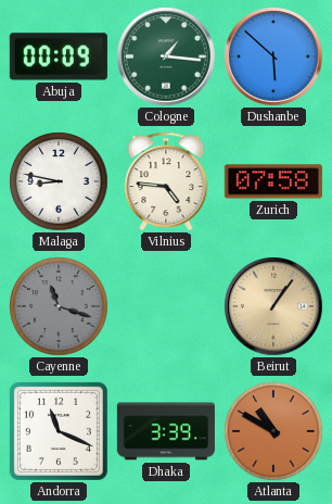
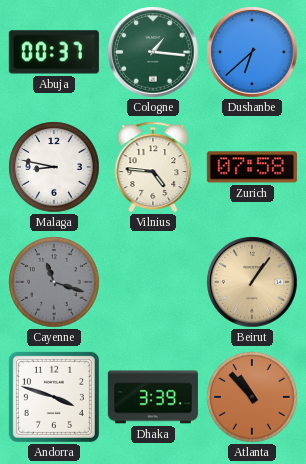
Abuja: 00:09 -> 00:37 (54, 52)
Dushanbe: 5:52 -> 6:38 (252, 52)
Andorra: 11:19 -> 3:48 (54, 397)
Atlanta: 10:50 -> 10:53 (252, 397)
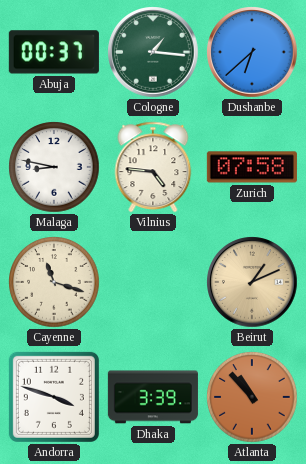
Cayenne dial: grey -> cream (54, 282)
Beirut: 1:06 -> 1:11 (252, 282)
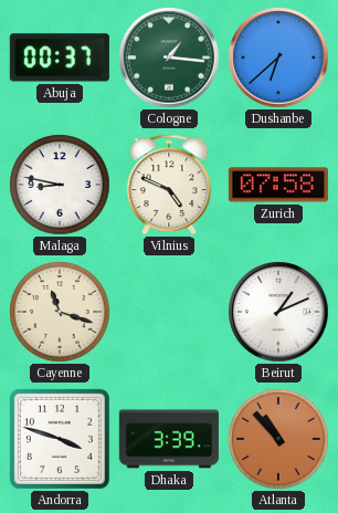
Vilnius: 4:46 -> 4:49 (169, 185)
Beirut dial: champagne -> white (278, 312)
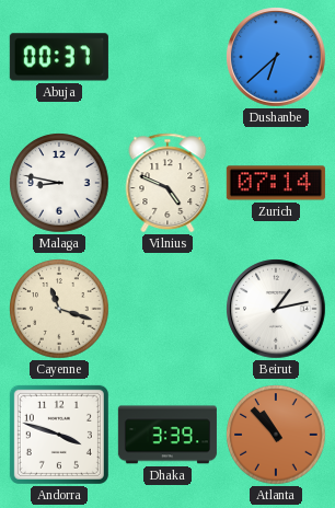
Cologne: 1:16 -> none (169, 57)
Zurich: 07:58 -> 07:14 (276, 183)
Beirut: 1:11 -> 1:13 (276, 309)
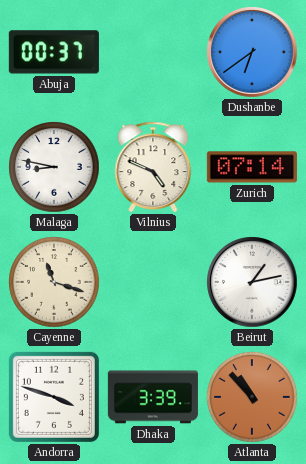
Dushanbe: 6:38 -> 6:39 (252, 52)
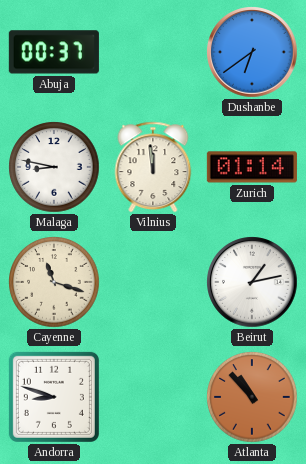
Vilnius: 4:49 -> 11:59 (153, 167)
Zurich: 07:14 -> 01:14 (252, 167)
Andorra: 3:48 -> 8:48 (54, 397)
Dhaka: 3:39 -> none (153, 397)
